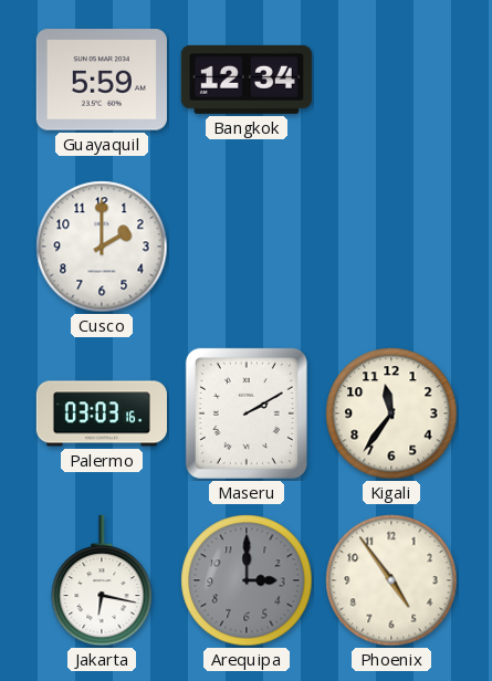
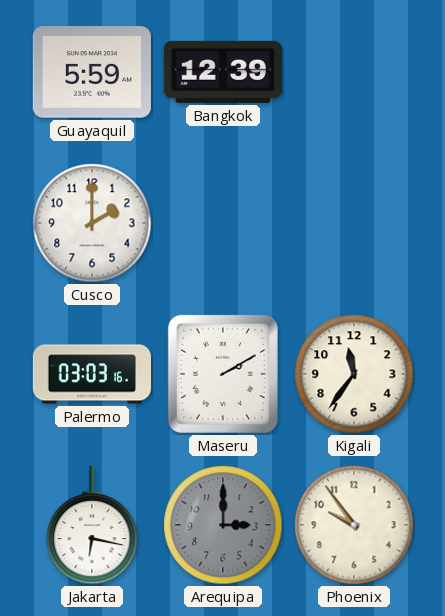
Bangkok: 12:34 -> 12:39 (223, 72)
Phoenix: 4:54 -> 9:54 (354, 525)
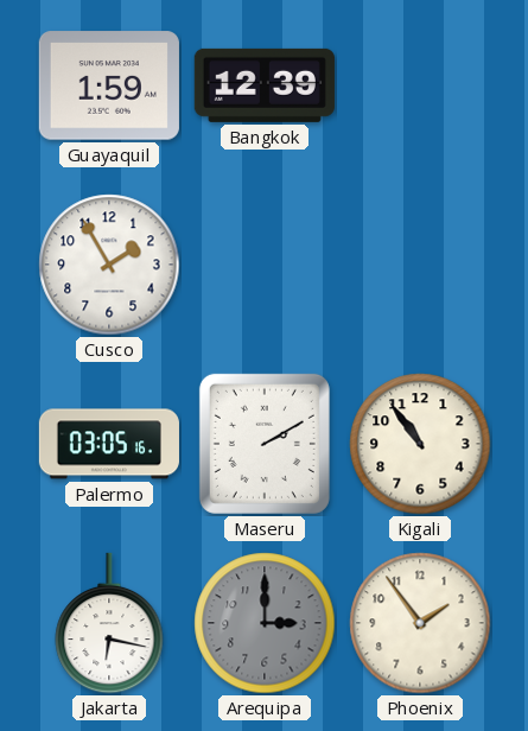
Guayaquil: 5:59 -> 1:59 (109, 85)
Cusco: 2:00 -> 1:55 (109, 265)
Palermo: 03:03 -> 03:05 (109, 444)
Kigali: 11:36 -> 10:54 (420, 444)
Phoenix: 9:54 -> 1:54 (420, 623)
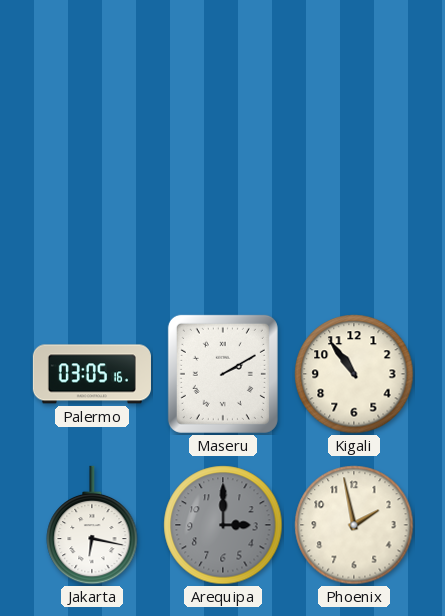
Guayaquil: 1:59 -> none (109, 85)
Bangkok: 12:39 -> none (265, 85)
Cusco: 1:55 -> none (109, 265)
Phoenix: 1:54 -> 1:58 (354, 525)
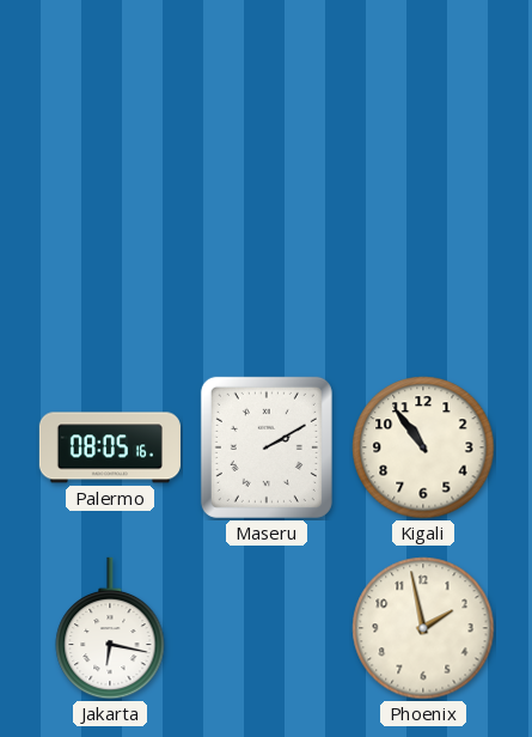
Palermo: 03:05 -> 08:05 (110, 447)
Arequipa: 3:00 -> none (223, 525)
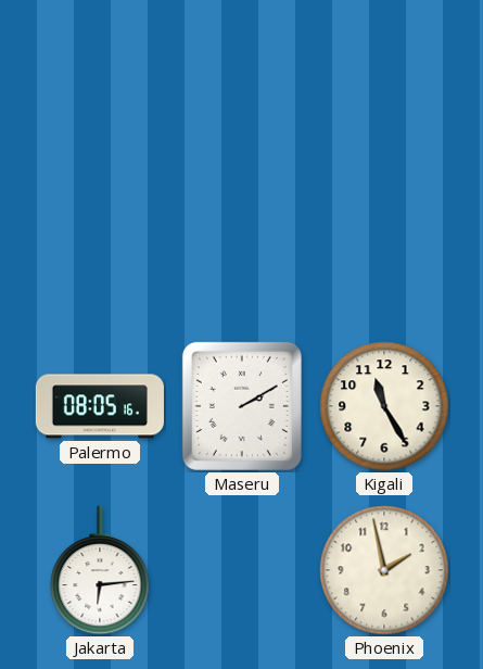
Kigali: 10:54 -> 11:25 (384, 406)
Jakarta: 6:17 -> 6:14 (100, 570)
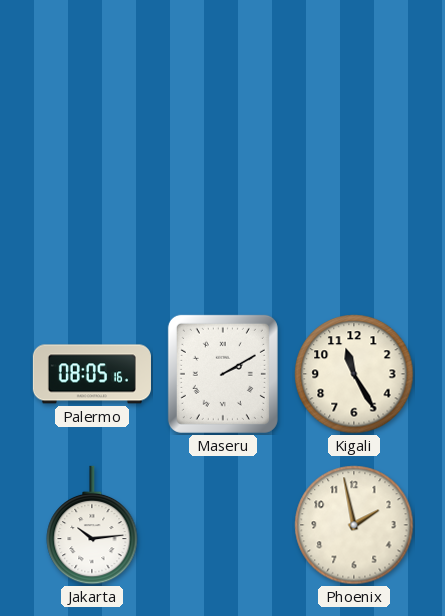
Jakarta: 6:14 -> 10:14 (92, 525)
